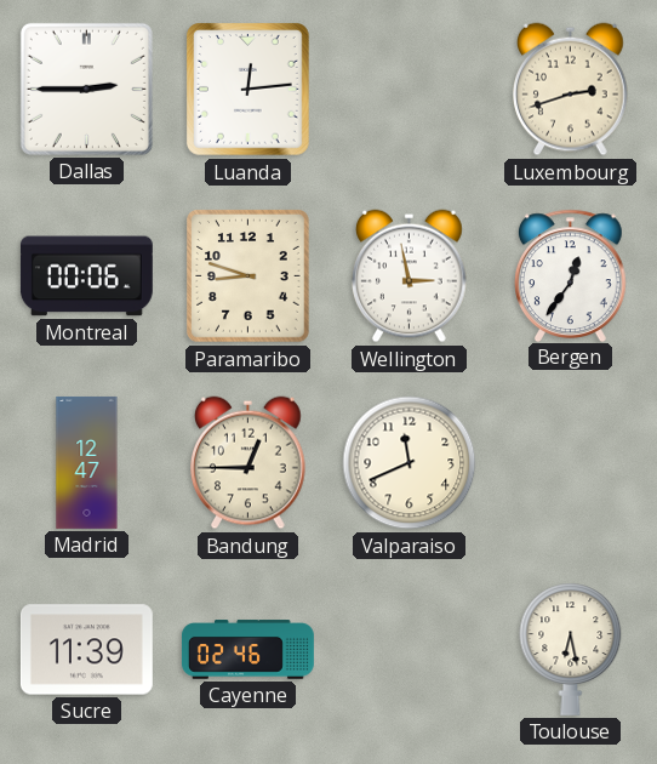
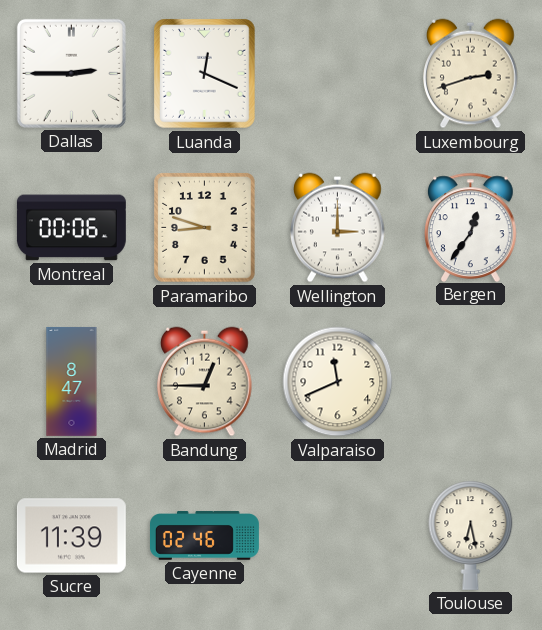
Luanda: 12:14 -> 12:19 (205, 74)
Wellington: 2:58 -> 3:00 (338, 228)
Madrid: 12:47 -> 8:47 (72, 381)
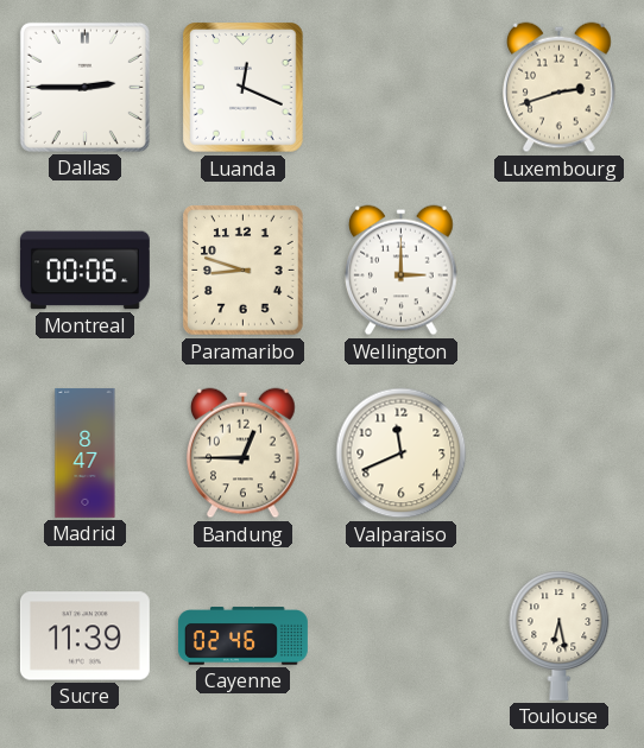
Bergen: 12:36 -> none (470, 227)
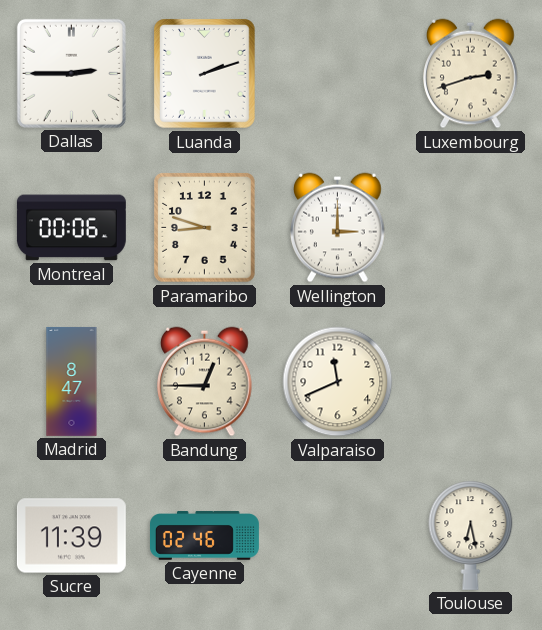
Luanda: 12:19 -> 2:12 (205, 74)
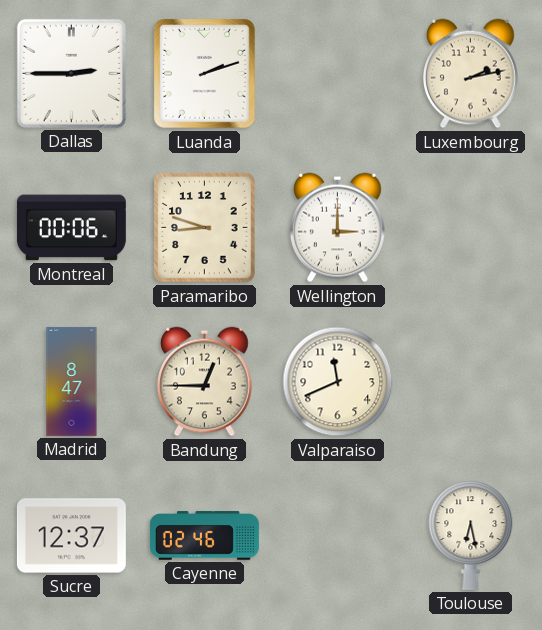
Luxembourg: 2:42 -> 2:13 (471, 74)
Sucre: 11:39 -> 12:37 (71, 536)
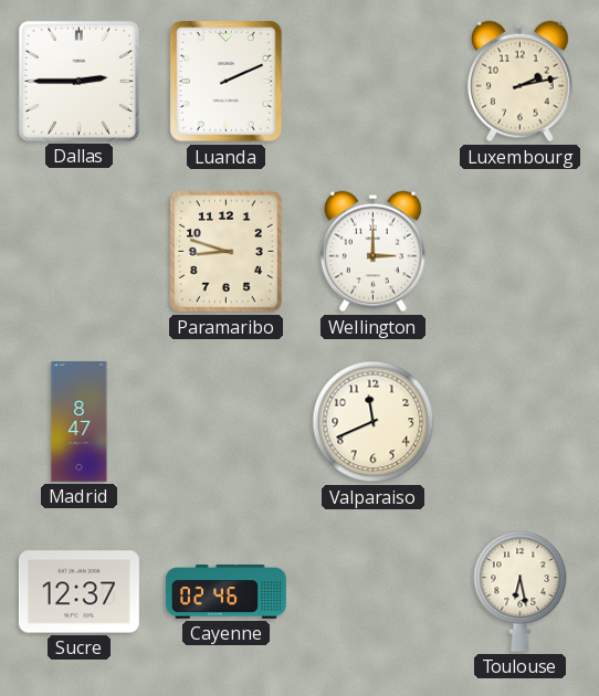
Luanda: 2:12 -> 2:11 (227, 82)
Montreal: 00:06 -> none (71, 228)
Bandung: 12:45 -> none (205, 382)
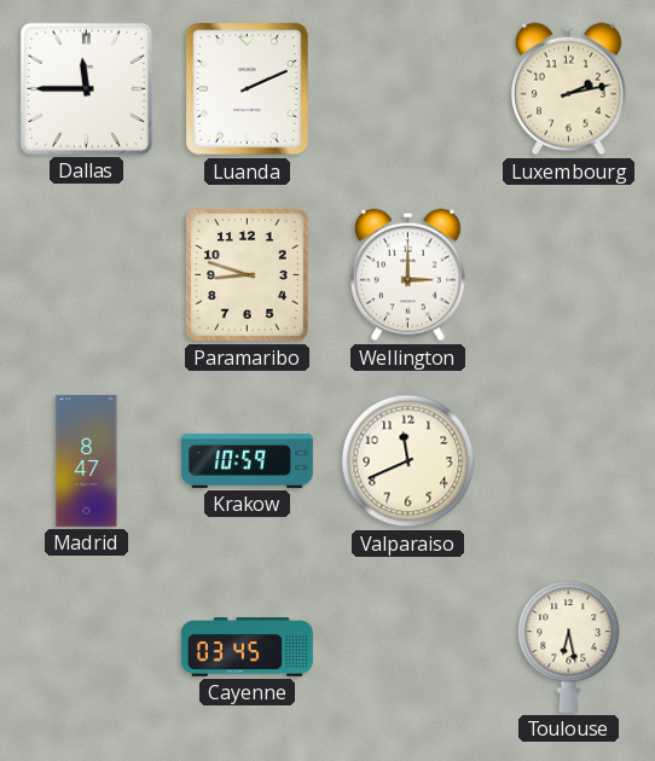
Dallas: 2:45 -> 11:45 (86, 88)
Krakow: none -> 10:59 (247, 460)
Sucre: 12:37 -> none (78, 592)
Cayenne: 02:46 -> 03:45 (247, 647)
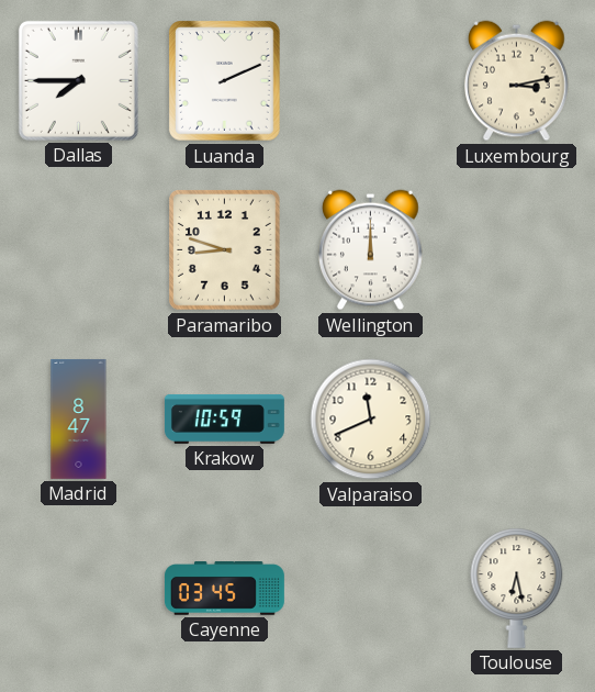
Dallas: 11:45 -> 7:45 (78, 80)
Luxembourg: 2:13 -> 3:13 (517, 81)
Wellington: 3:00 -> 12:00 (371, 250)
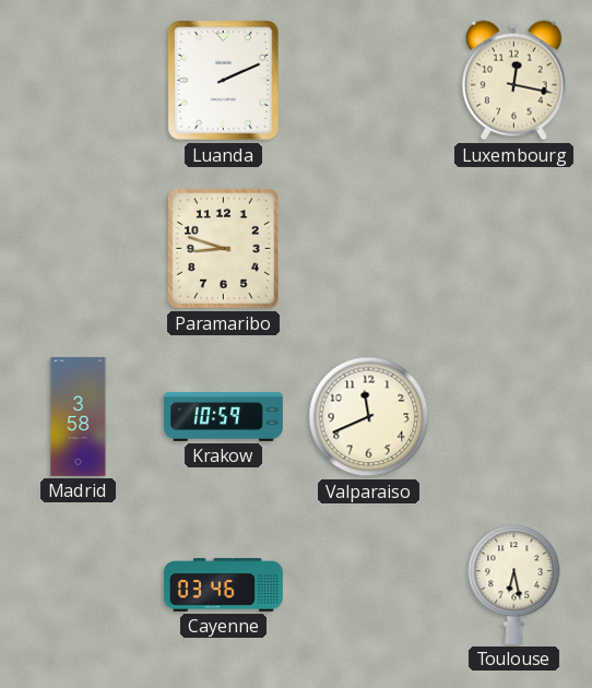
Dallas: 7:45 -> none (78, 80)
Luxembourg: 3:13 -> 12:17 (514, 81)
Wellington: 12:00 -> none (371, 250)
Madrid: 8:47 -> 3:58 (79, 416)
Cayenne: 03:45 -> 03:46 (223, 585)
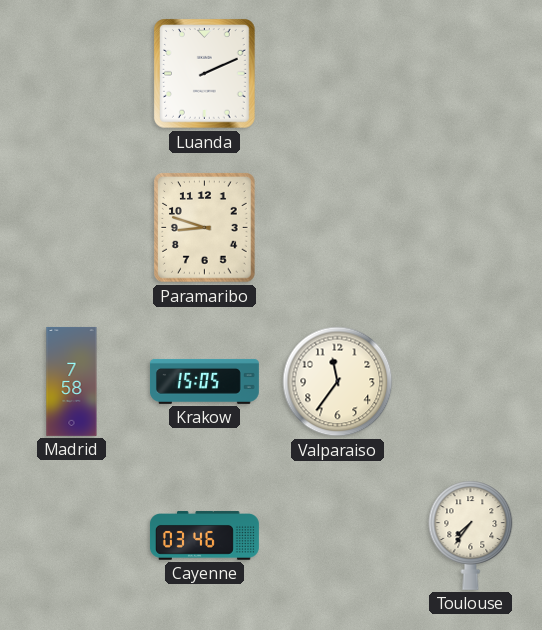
Luxembourg: 12:17 -> none (514, 81)
Madrid: 3:58 -> 7:58 (72, 381)
Krakow: 10:59 -> 15:05 (204, 381)
Valparaiso: 11:41 -> 11:36 (338, 382)
Toulouse: 6:28 -> 7:36 (471, 535)
